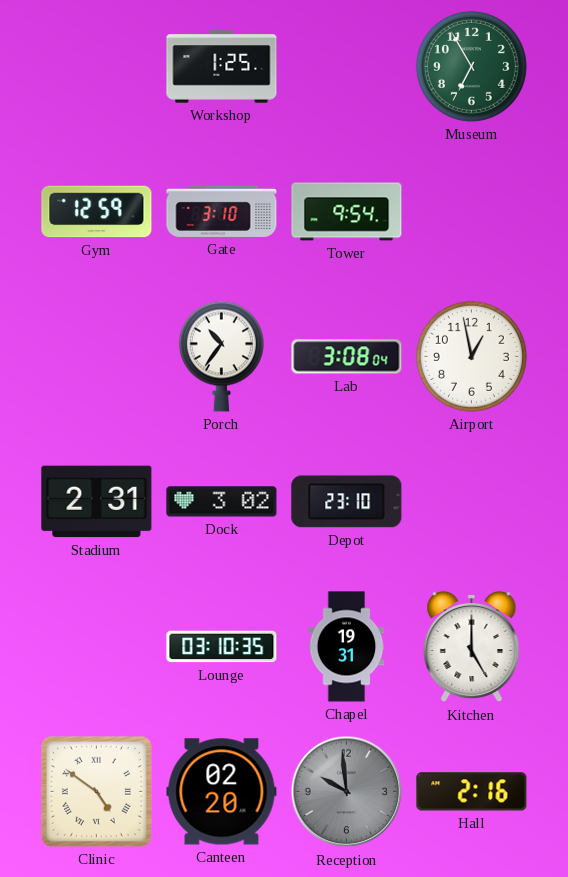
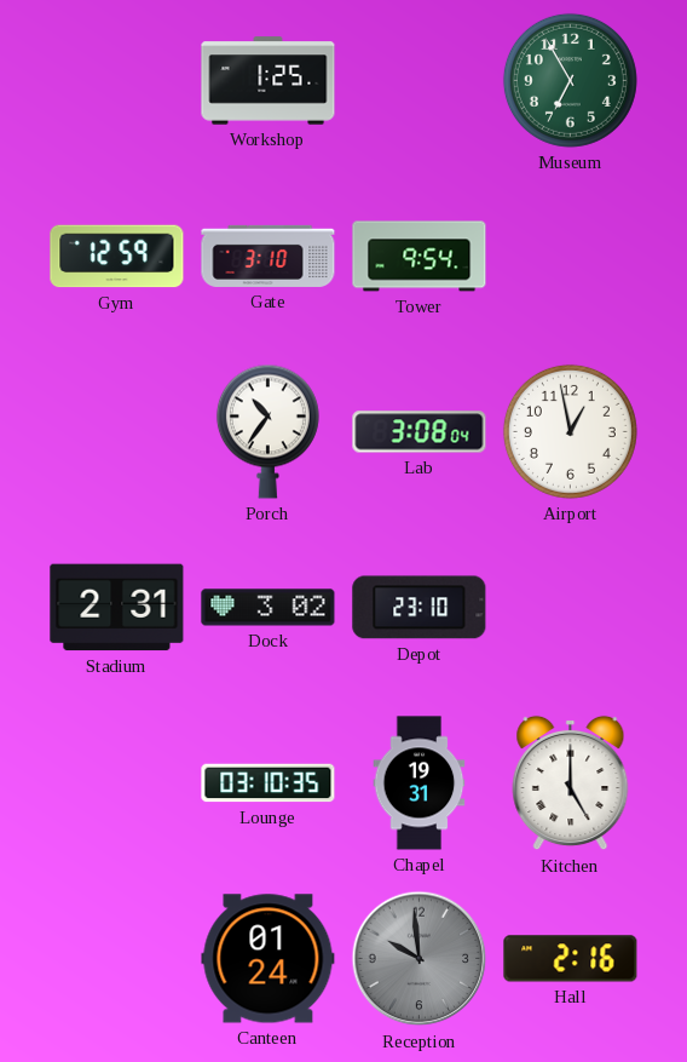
Clinic: 4:51 -> none (96, 791)
Canteen: 02:20 -> 01:24 (269, 959)
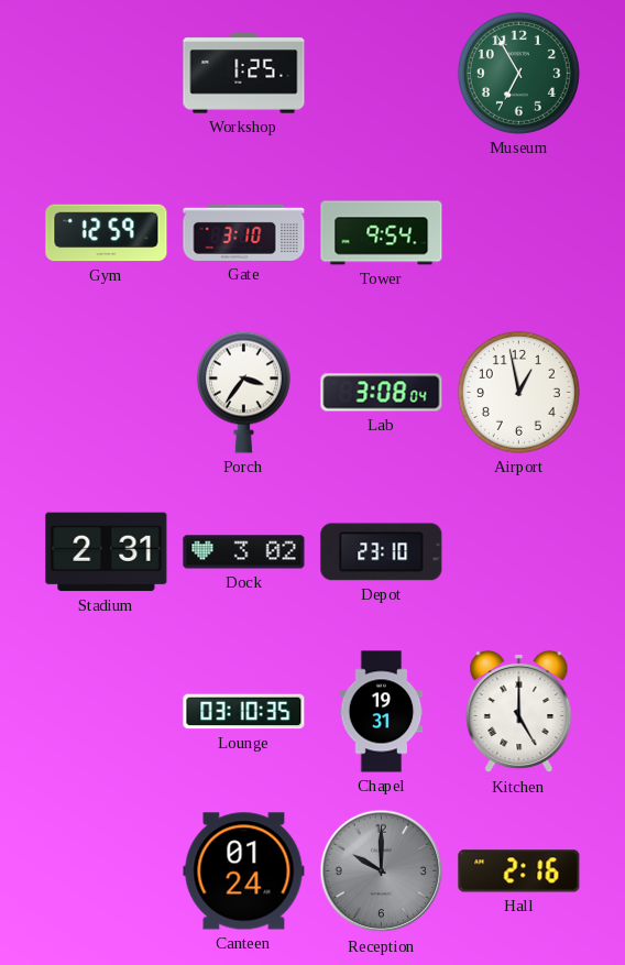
Porch: 10:36 -> 3:36 (243, 392)
Reception: 9:59 -> 10:00 (382, 871)
